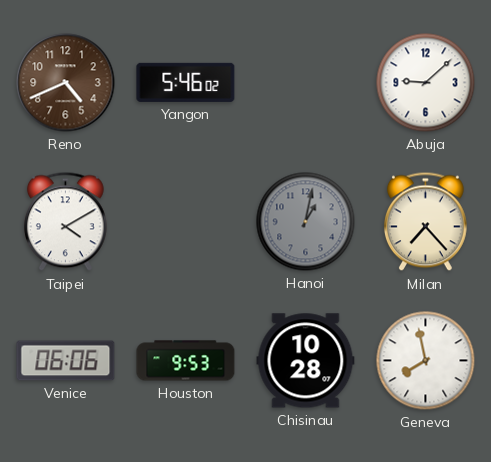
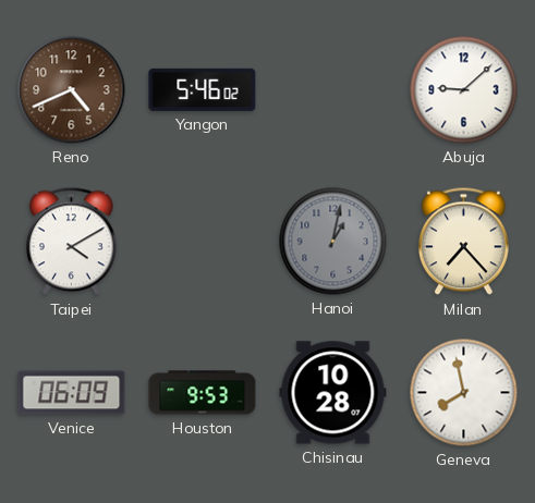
Venice: 06:06 -> 06:09 (72, 393)
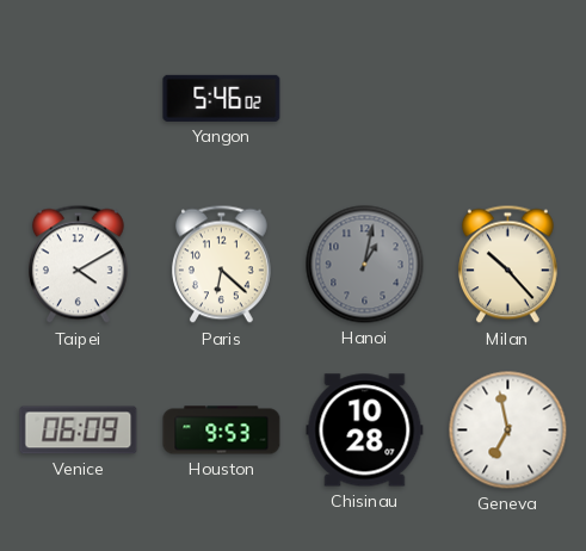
Reno: 4:41 -> none (72, 90)
Abuja: 9:08 -> none (464, 90)
Paris: none -> 6:22 (221, 265)
Milan: 7:23 -> 10:23 (507, 265)
Geneva: 7:58 -> 6:58 (508, 431)
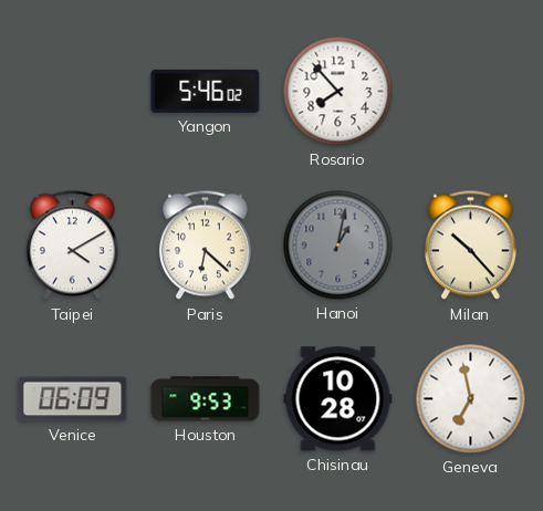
Rosario: none -> 7:53 (338, 92)
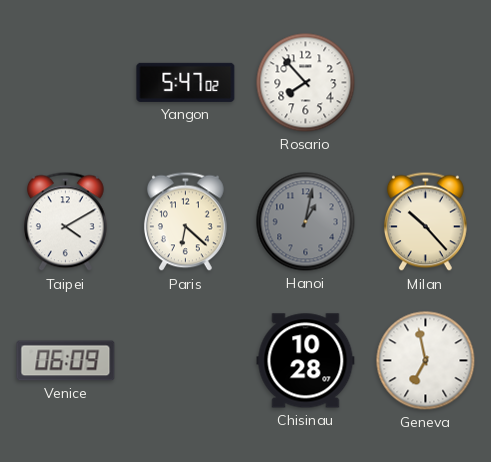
Yangon: 5:46 -> 5:47 (186, 82)
Houston: 9:53 -> none (206, 399)
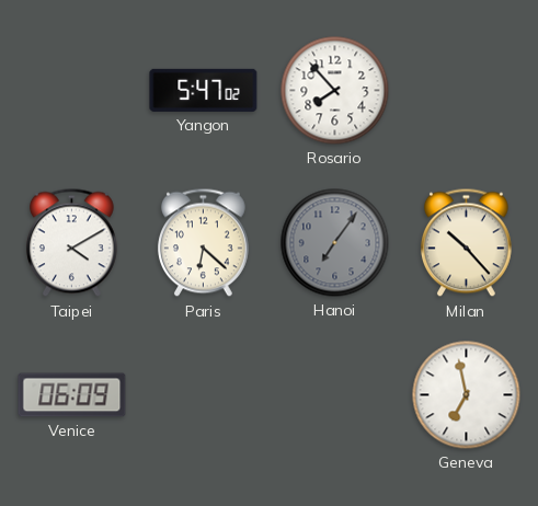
Hanoi: 1:02 -> 7:06 (335, 243)
Chisinau: 10:28 -> none (306, 361)
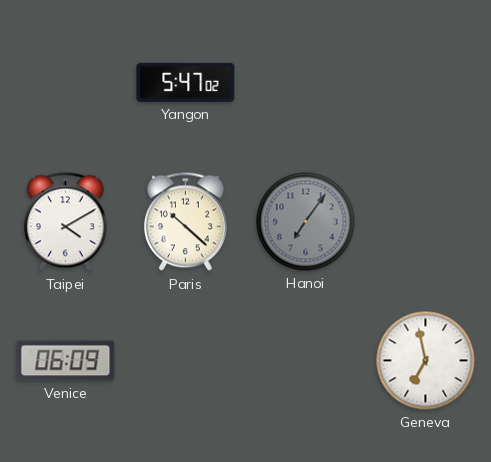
Rosario: 7:53 -> none (335, 91)
Paris: 6:22 -> 10:22 (185, 222)
Milan: 10:23 -> none (466, 243)
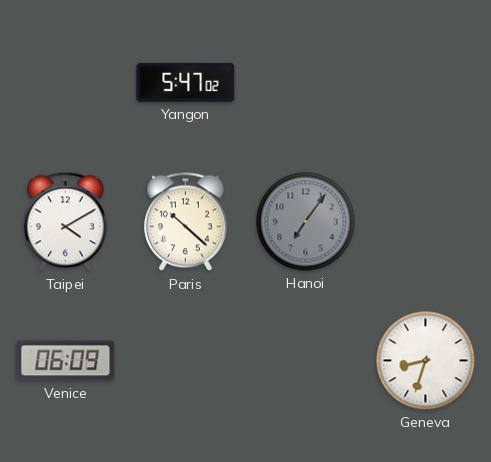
Geneva: 6:58 -> 8:33 (426, 361)
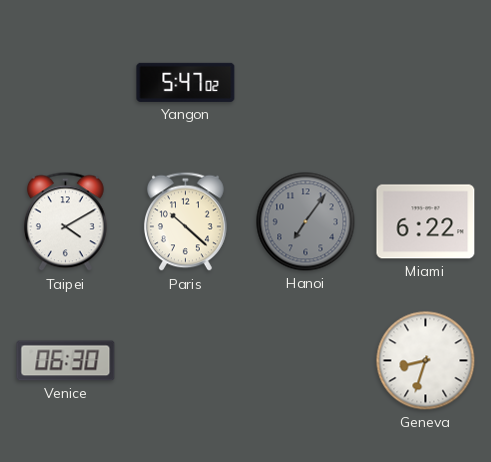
Miami: none -> 6:22 (426, 222)
Venice: 06:09 -> 06:30 (66, 361)
